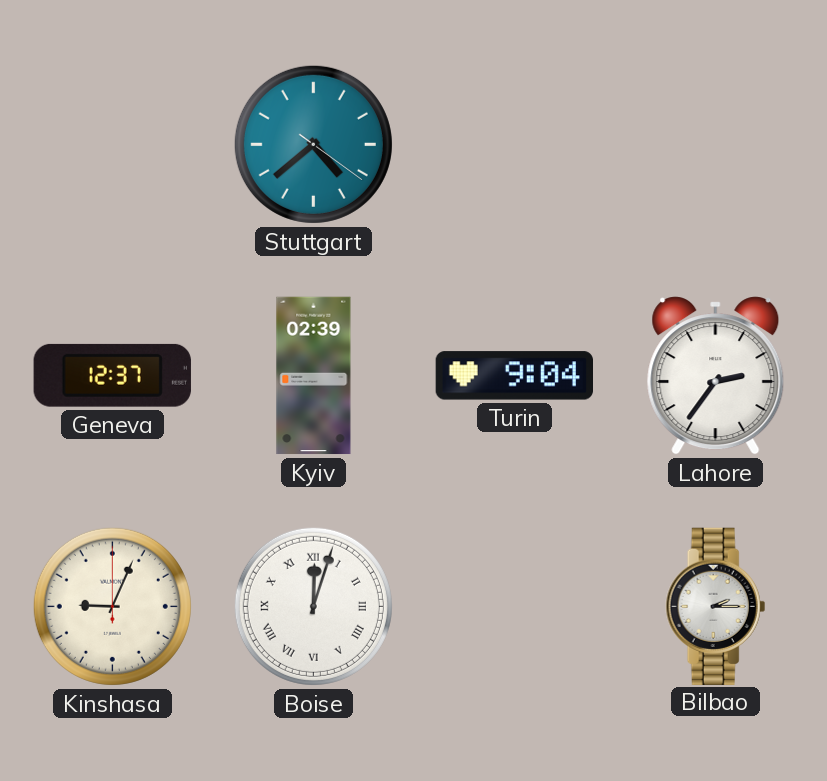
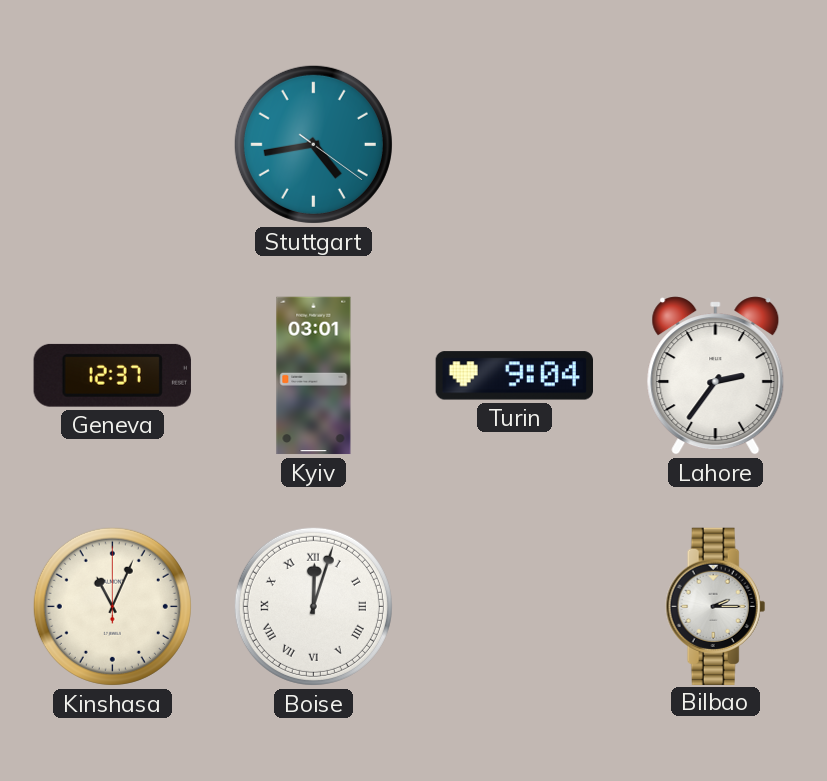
Stuttgart: 4:38 -> 4:43 (313, 144)
Kyiv: 02:39 -> 03:01 (314, 376)
Kinshasa: 9:04 -> 11:04 (112, 606)
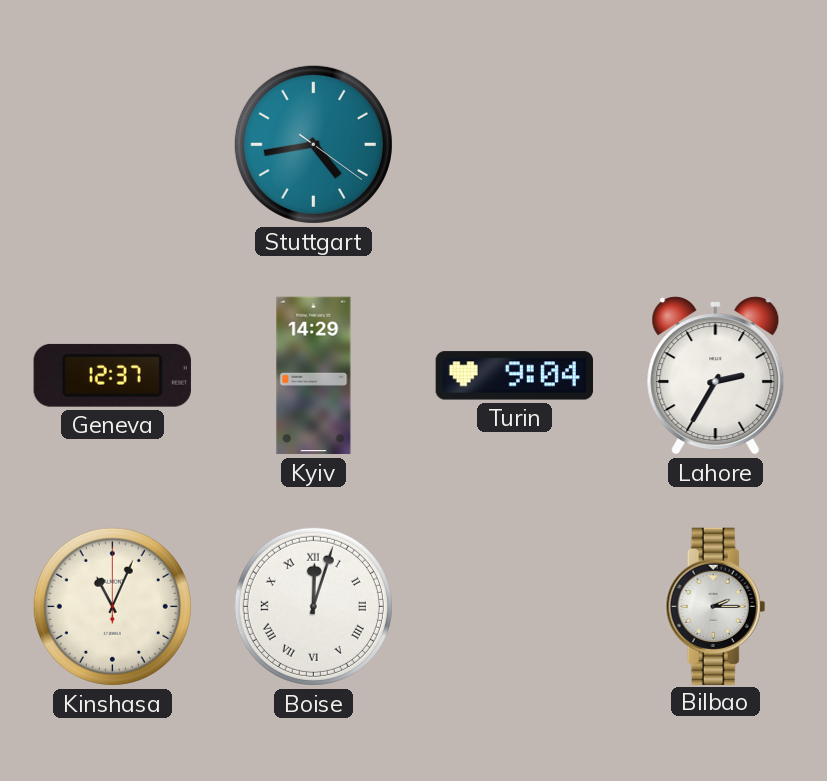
Kyiv: 03:01 -> 14:29 (314, 376)
Lahore: 2:36 -> 2:35 (716, 376)
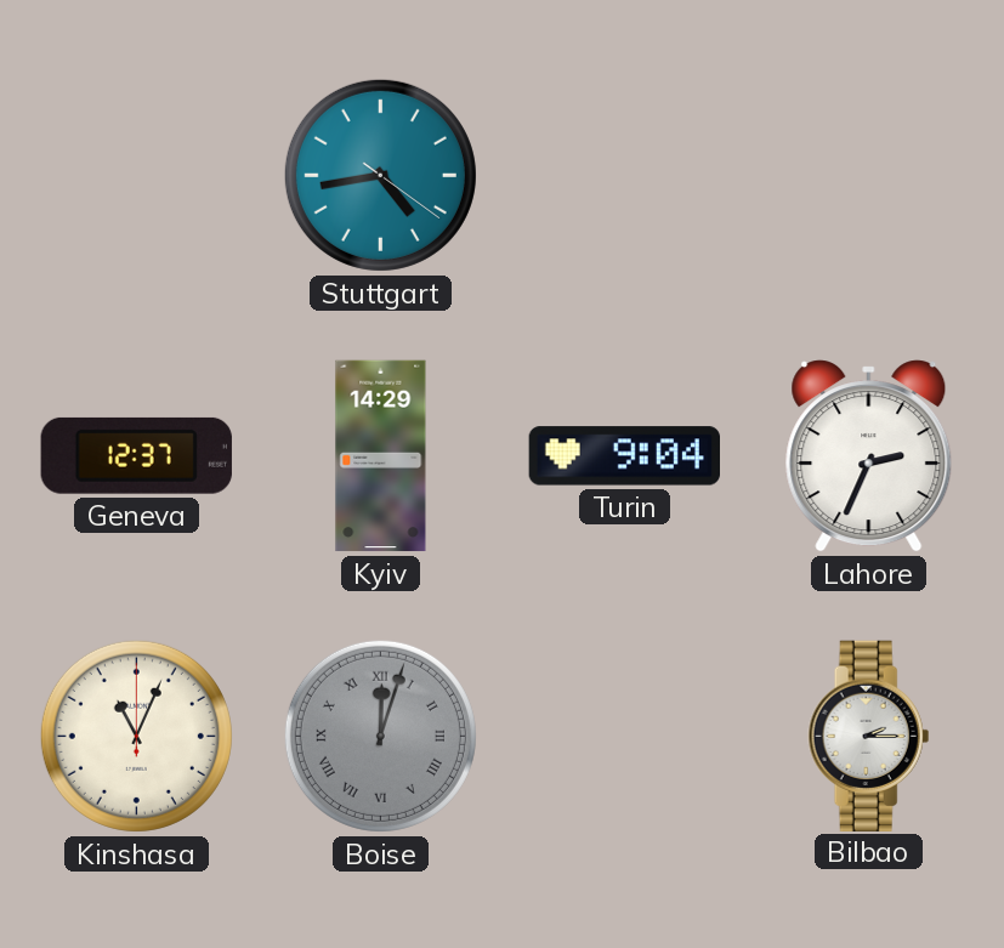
Lahore: 2:35 -> 2:34 (869, 456)
Boise dial: white -> grey (380, 736)
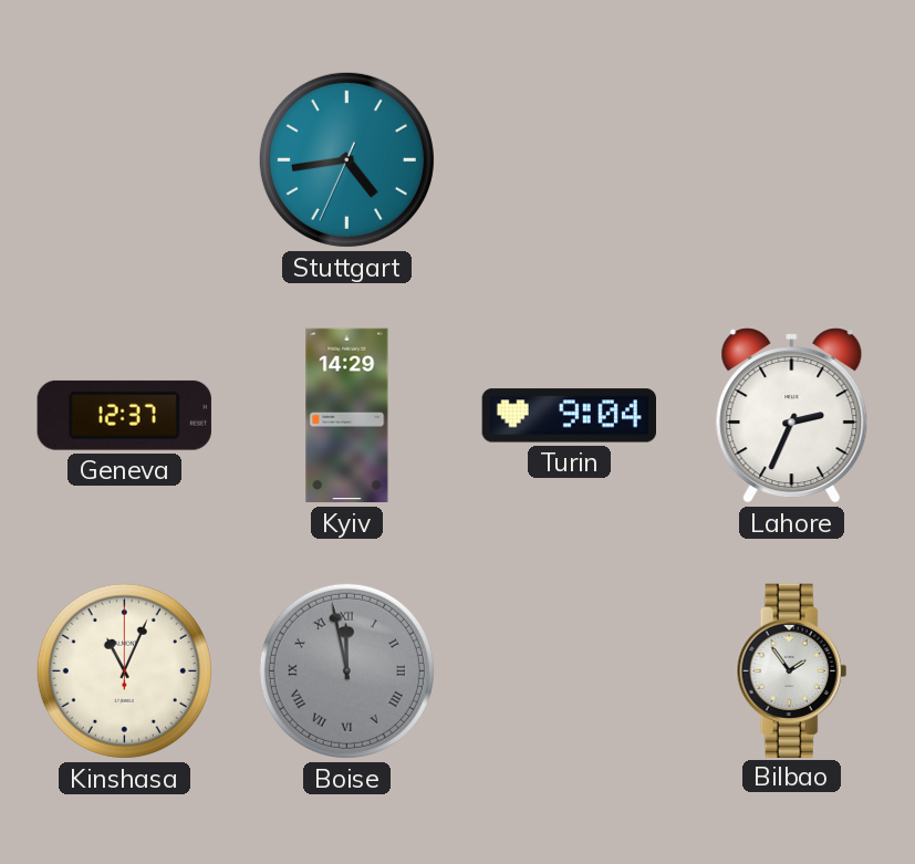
Stuttgart: 4:43:21 -> 4:43:34 (346, 159)
Boise: 12:03 -> 11:58 (346, 670)
Bilbao: 2:15 -> 1:54 (792, 670)
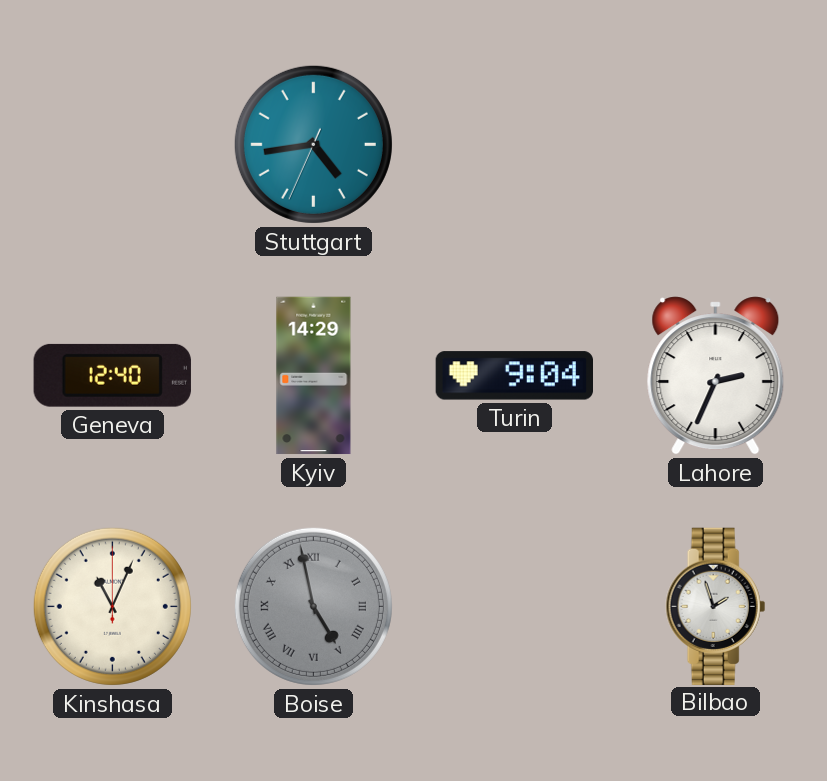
Geneva: 12:37 -> 12:40 (112, 375)
Boise: 11:58 -> 4:58 (313, 606)
Bilbao: 1:54 -> 1:57 (716, 606)
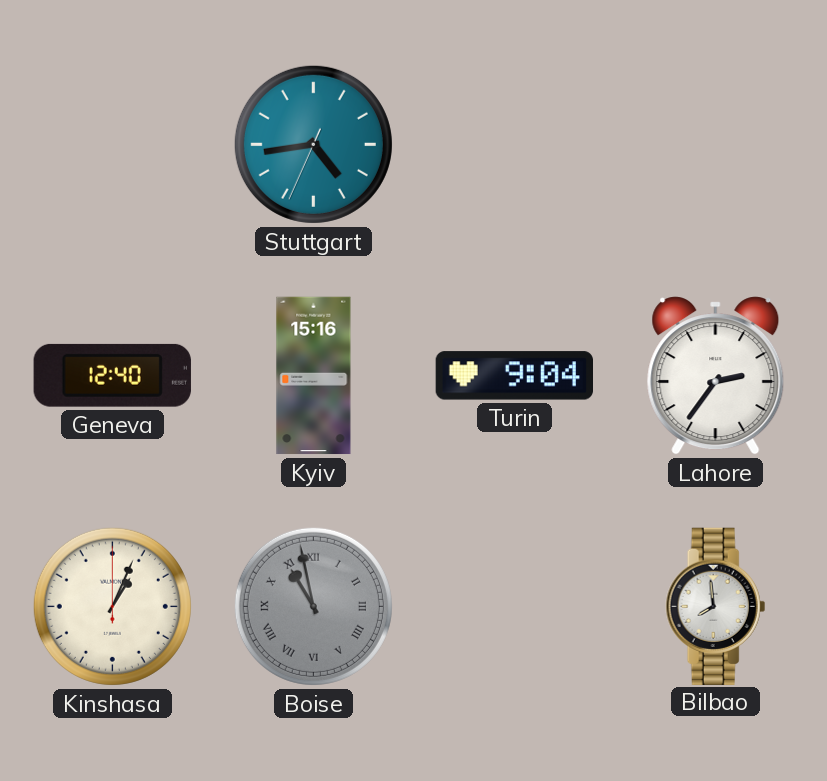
Kyiv: 14:29 -> 15:16 (314, 376)
Lahore: 2:34 -> 2:36 (716, 376)
Kinshasa: 11:04 -> 1:04 (112, 606)
Boise: 4:58 -> 10:58 (313, 606)
Bilbao: 1:57 -> 7:59 (716, 606)
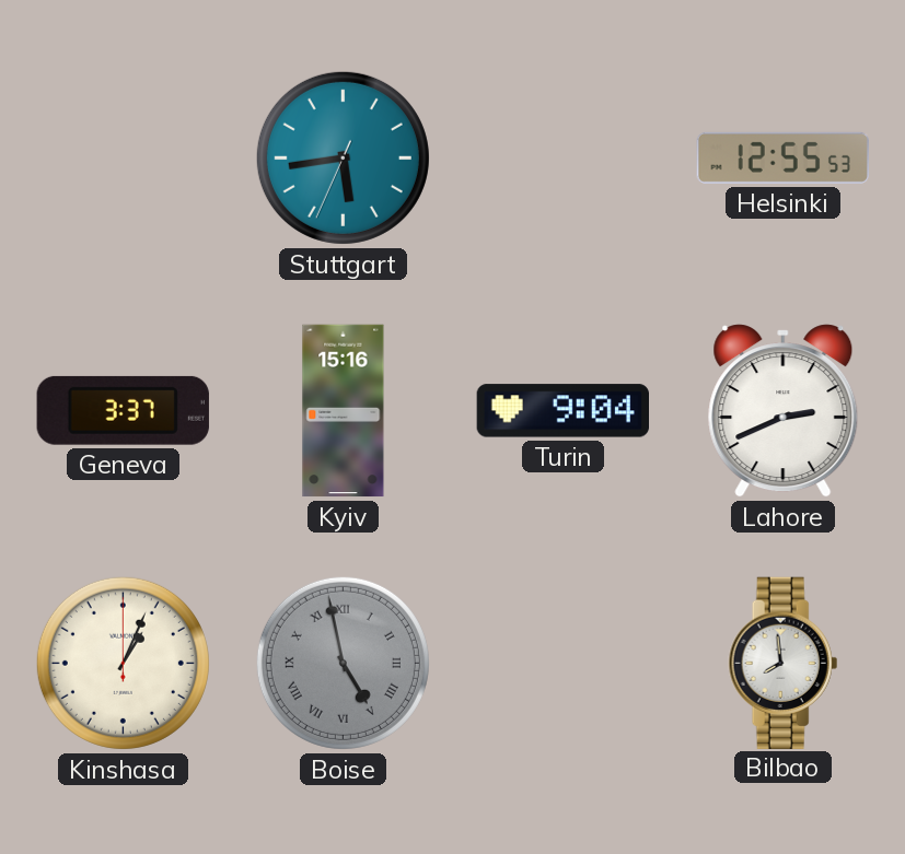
Stuttgart: 4:43 -> 5:43 (343, 157)
Helsinki: none -> 12:55 (782, 157)
Geneva: 12:40 -> 3:37 (123, 410)
Lahore: 2:36 -> 2:41 (784, 411)
Boise: 10:58 -> 4:58 (343, 663)
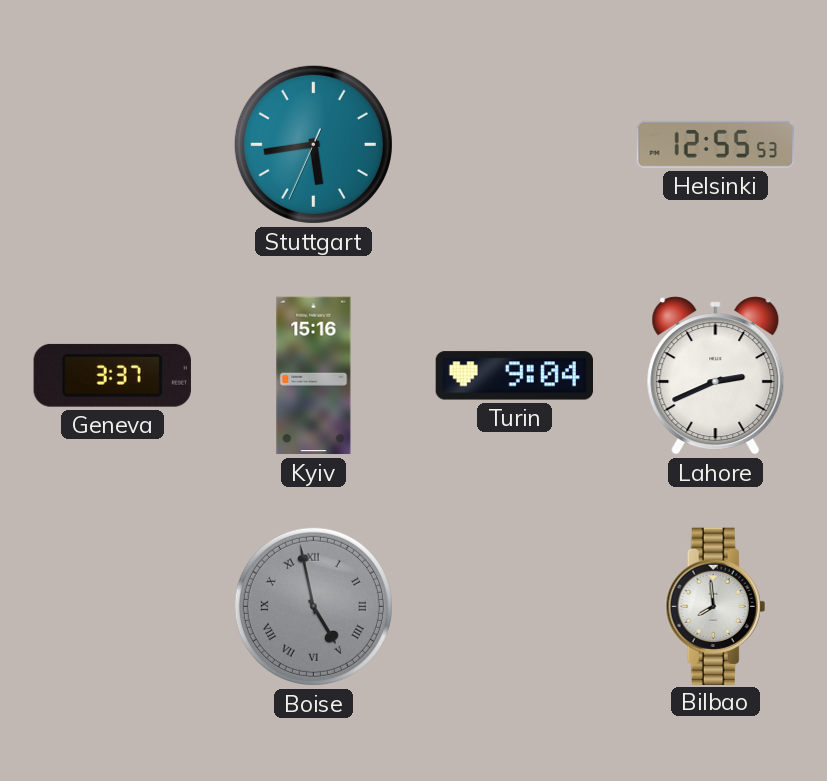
Kinshasa: 1:04 -> none (123, 663)
